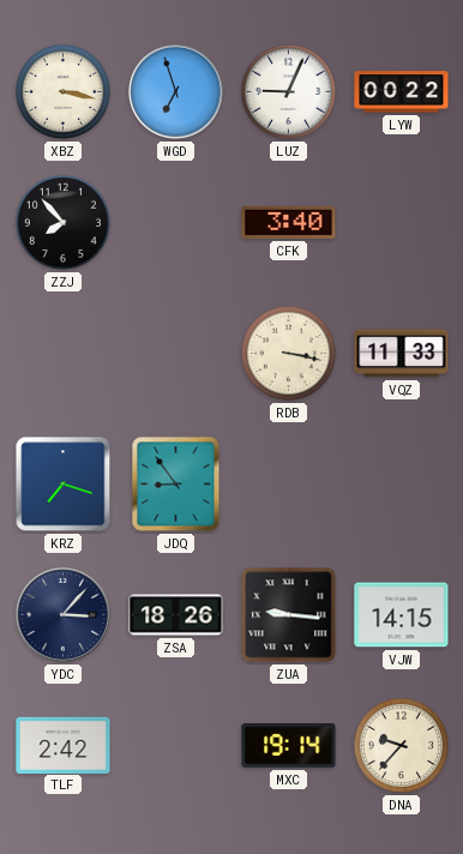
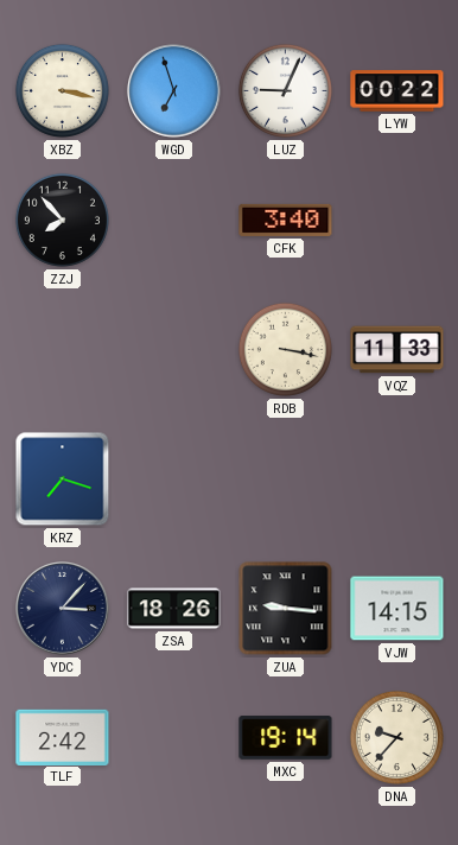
JDQ: 8:54 -> none (176, 485)
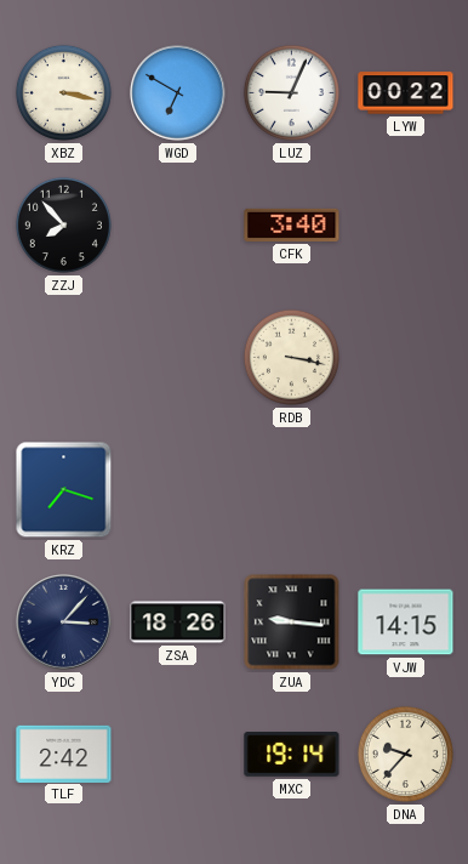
WGD: 6:57 -> 6:50 (178, 93)
VQZ: 11:33 -> none (397, 350)
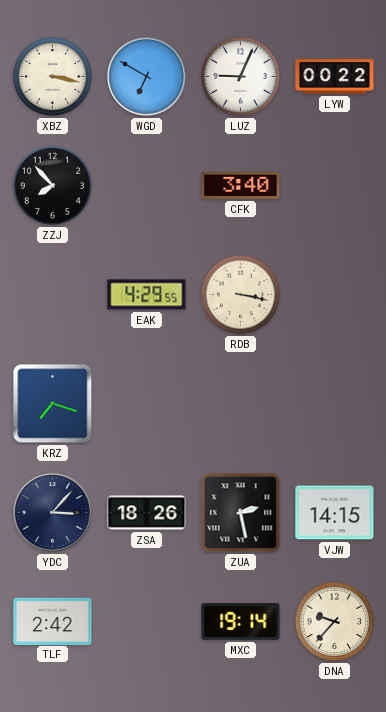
EAK: none -> 4:29 (147, 295)
ZUA: 9:16 -> 2:28 (241, 513)
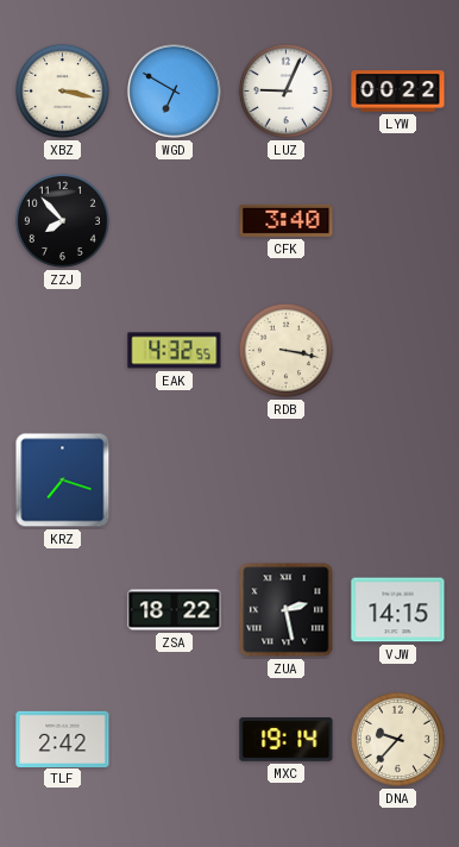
EAK: 4:29 -> 4:32 (175, 351)
YDC: 3:07 -> none (53, 513)
ZSA: 18:26 -> 18:22 (175, 610)
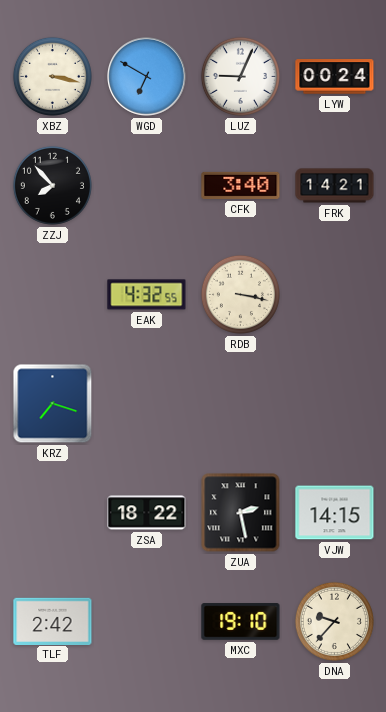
LYW: 00:22 -> 00:24 (335, 77)
FRK: none -> 14:21 (335, 186)
MXC: 19:14 -> 19:10 (241, 622)
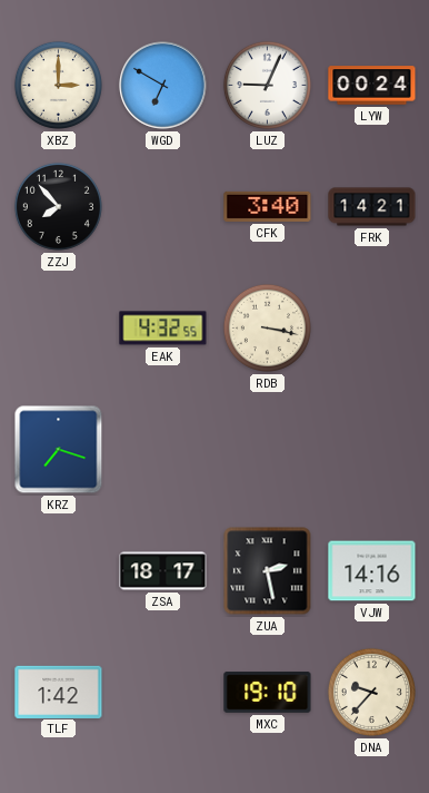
XBZ: 3:17 -> 3:00 (58, 85)
ZSA: 18:22 -> 18:17 (163, 571)
VJW: 14:15 -> 14:16 (372, 571)
TLF: 2:42 -> 1:42 (59, 692)
